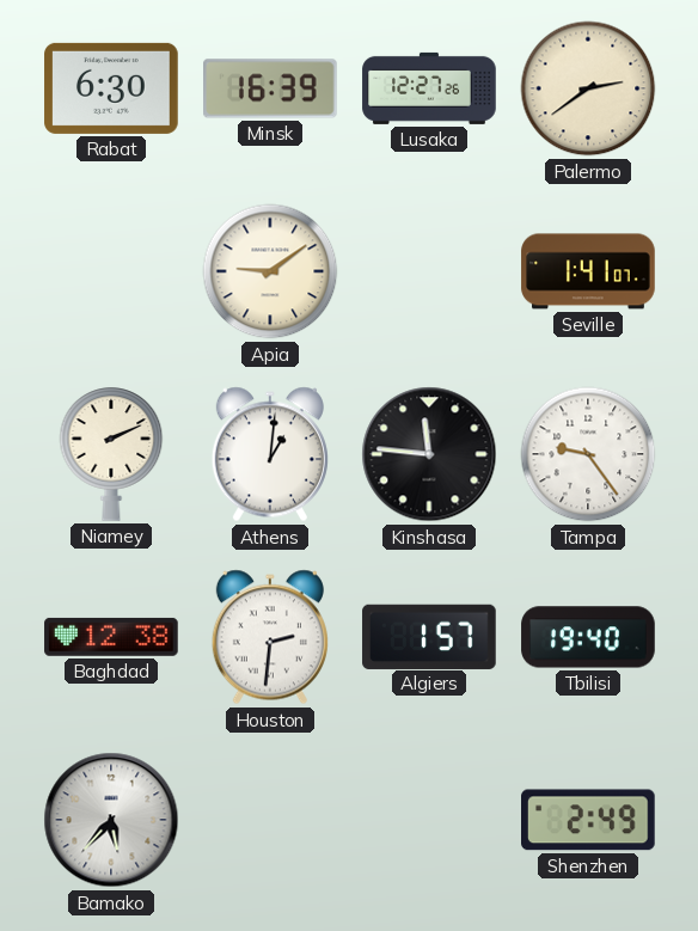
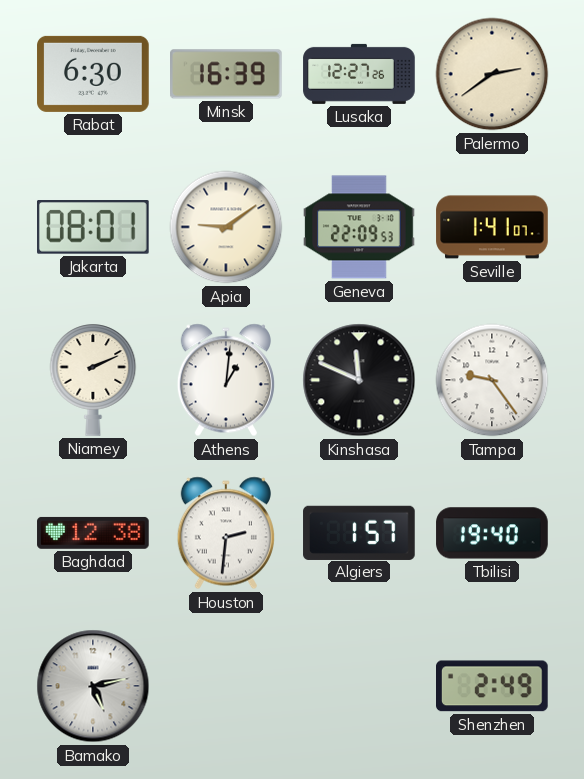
Jakarta: none -> 08:01 (94, 228)
Geneva: none -> 22:09 (359, 227)
Kinshasa: 11:46 -> 11:49 (359, 380)
Bamako: 5:37 -> 5:13 (93, 686)
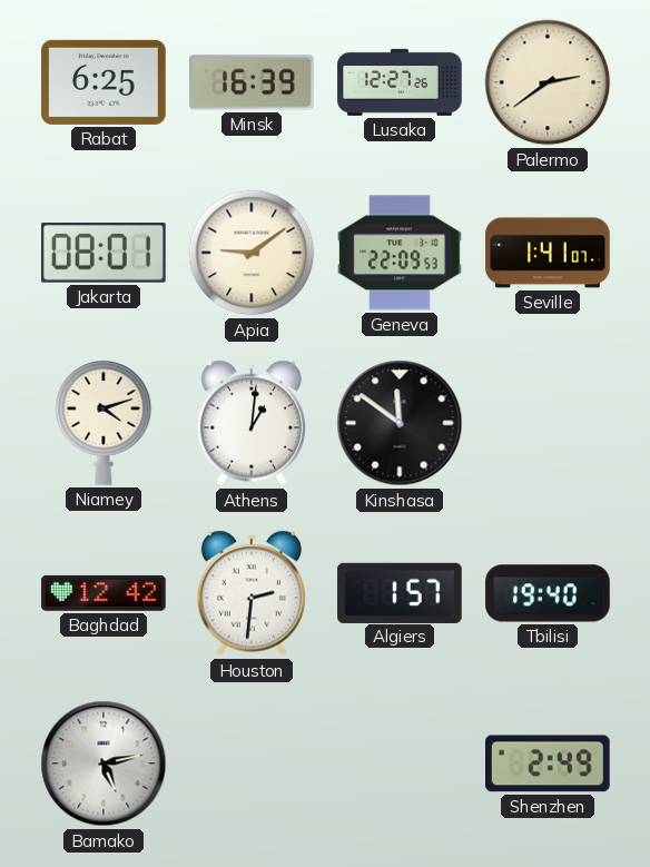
Rabat: 6:30 -> 6:25 (104, 82)
Niamey: 2:11 -> 4:12 (104, 423)
Kinshasa: 11:49 -> 11:51 (400, 423)
Tampa: 9:24 -> none (492, 380)
Baghdad: 12:38 -> 12:42 (104, 593)
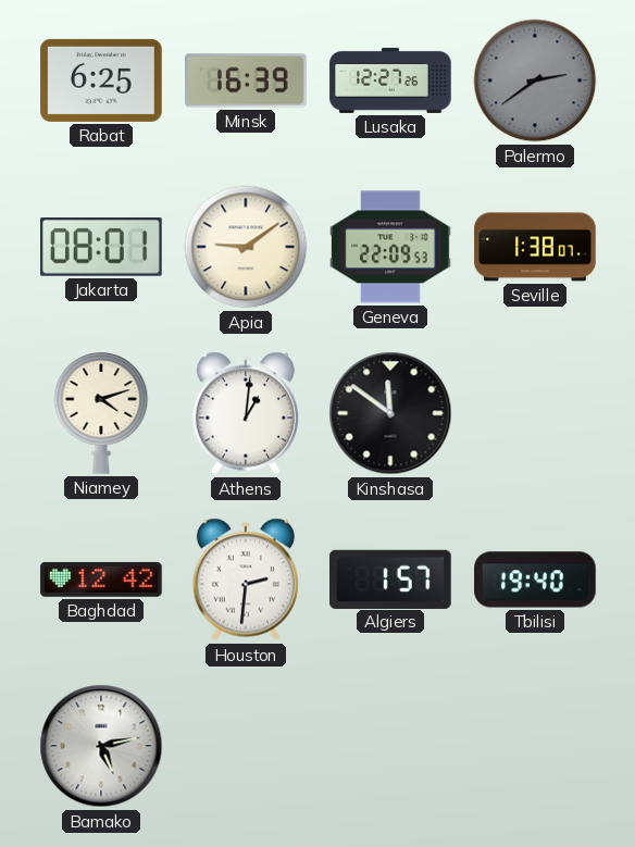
Palermo dial: cream -> grey (535, 80)
Seville: 1:41 -> 1:38 (535, 247)
Shenzhen: 2:49 -> none (549, 763)
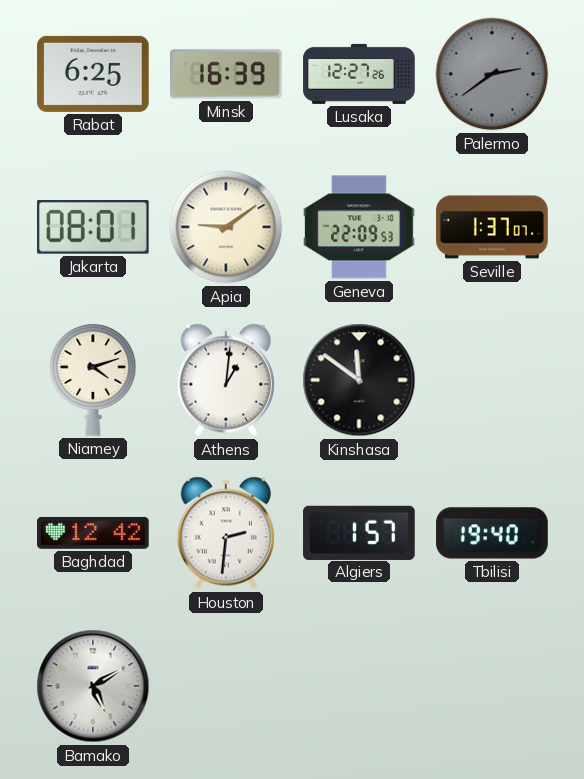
Seville: 1:38 -> 1:37 (492, 227)
Bamako: 5:13 -> 5:10 (93, 686)
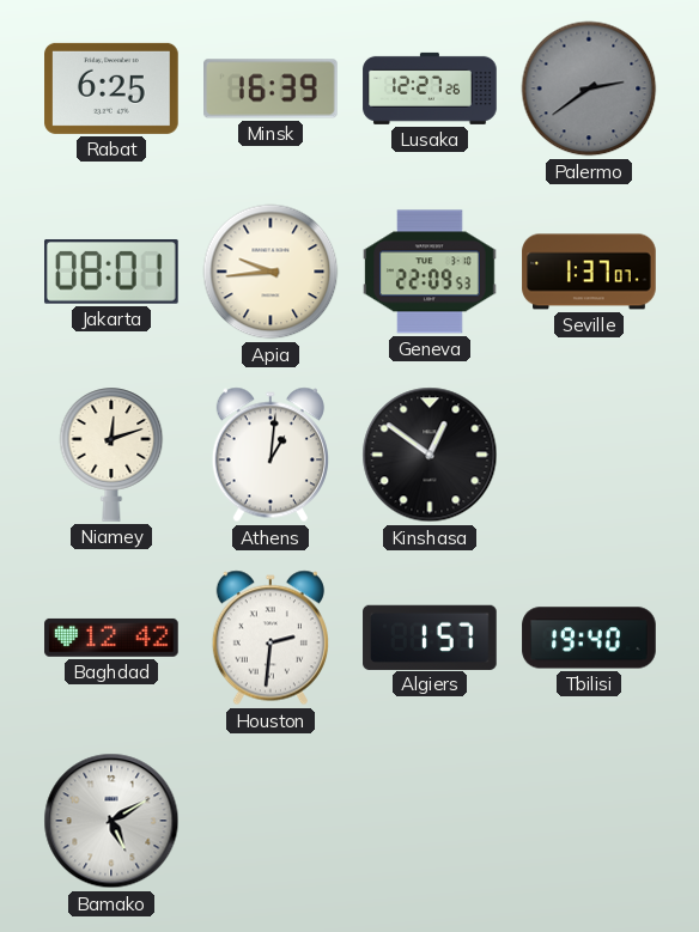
Apia: 9:09 -> 9:44 (271, 272)
Niamey: 4:12 -> 12:12 (111, 455)
Kinshasa: 11:51 -> 12:51 (430, 455)
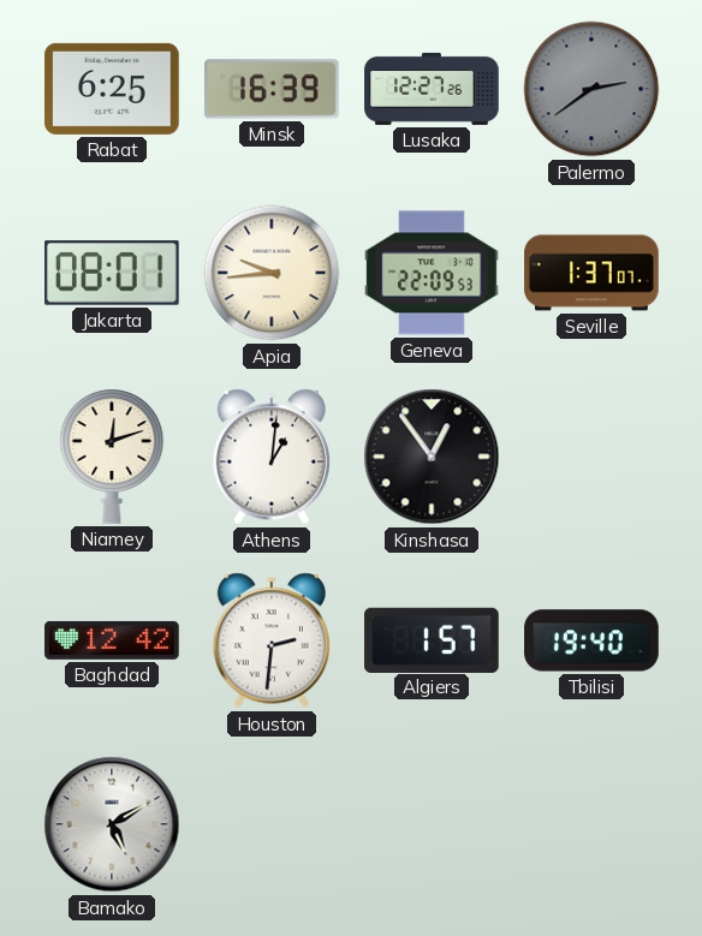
Kinshasa: 12:51 -> 12:54 (432, 457)
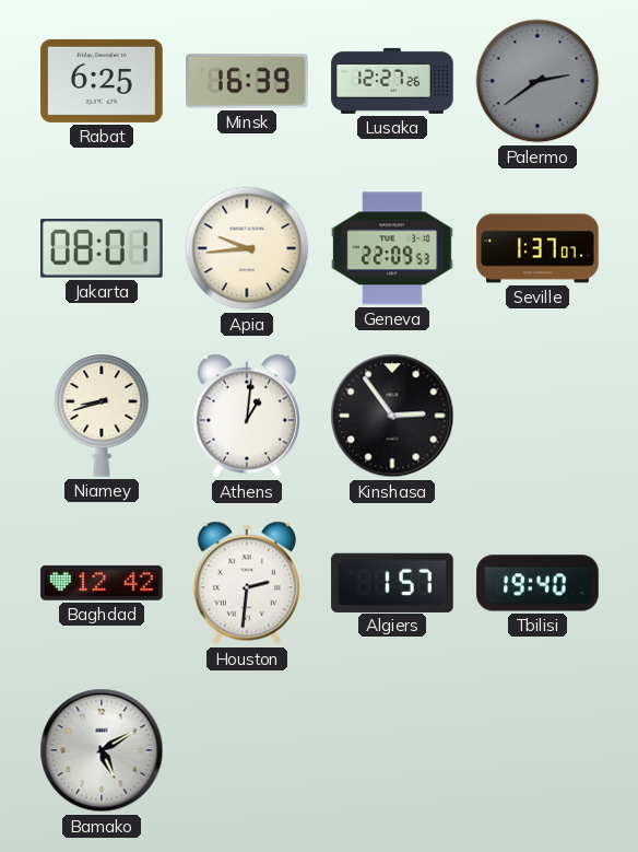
Niamey: 12:12 -> 8:42 (102, 416)
Kinshasa: 12:54 -> 2:54 (392, 416)
